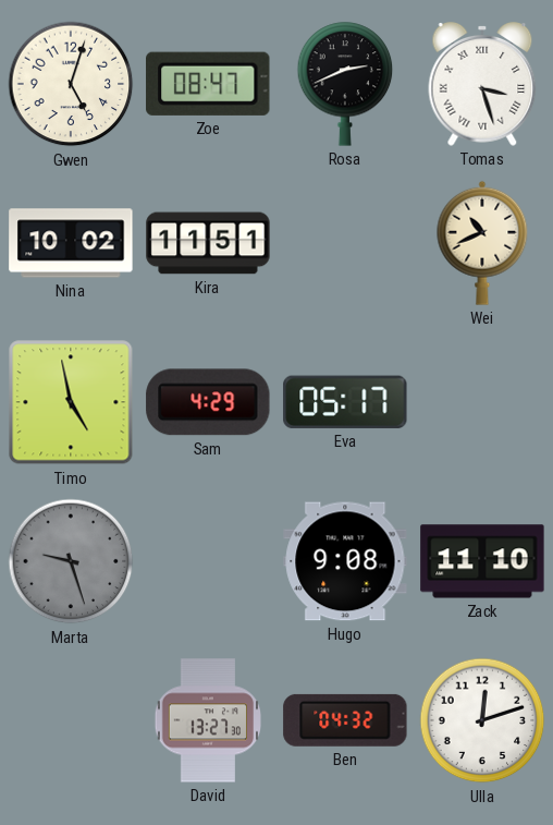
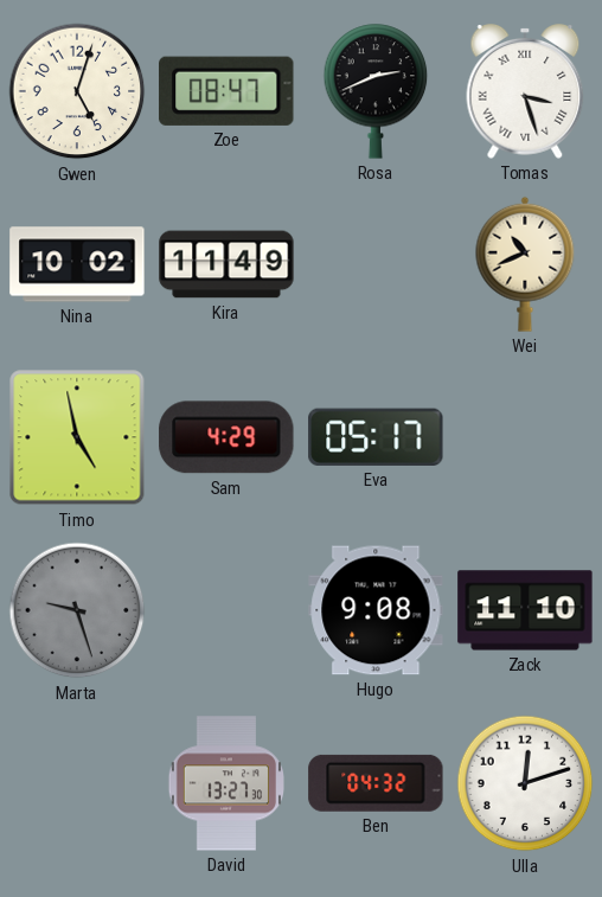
Kira: 11:51 -> 11:49 (226, 264)
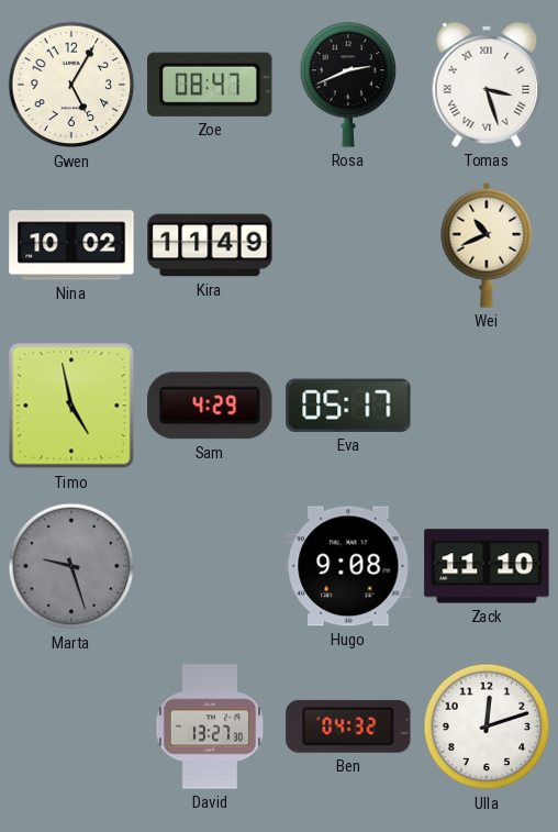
Gwen: 5:03 -> 5:05 (71, 85)
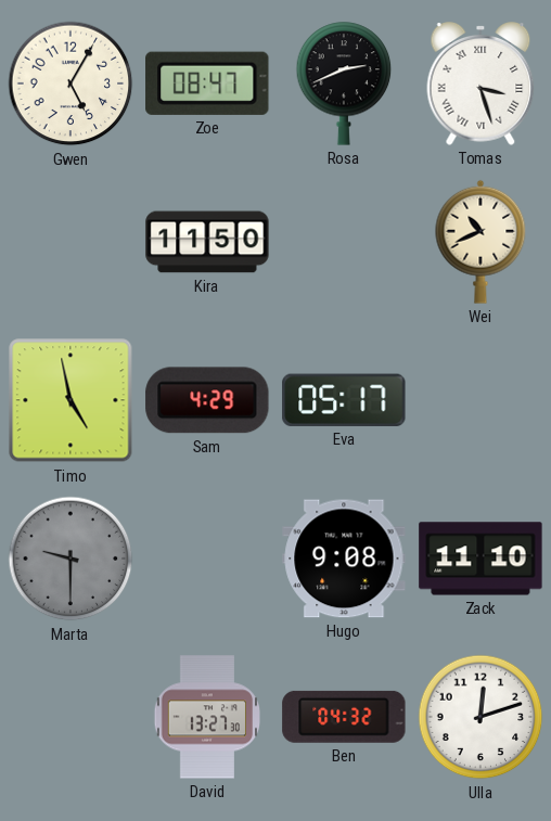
Nina: 10:02 -> none (71, 245)
Kira: 11:49 -> 11:50 (207, 242)
Marta: 9:27 -> 9:30 (71, 559)
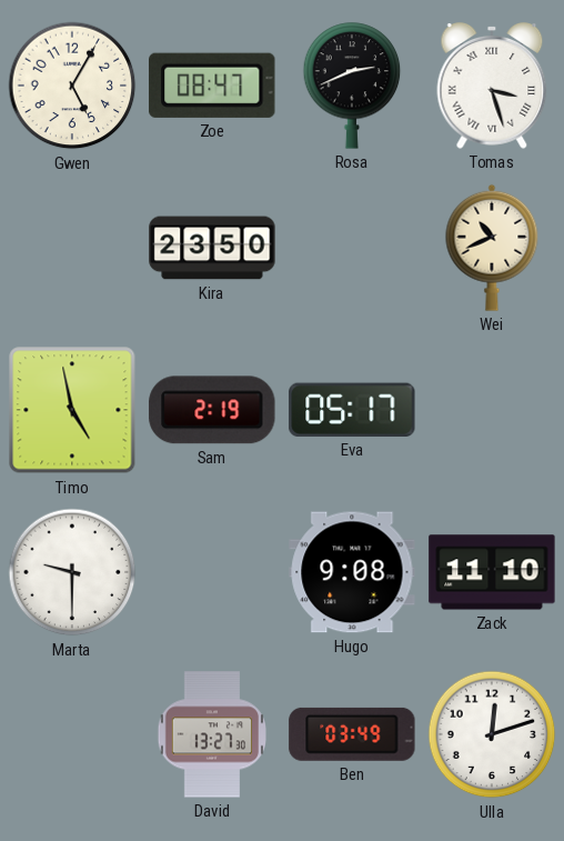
Kira: 11:50 -> 23:50 (212, 248)
Sam: 4:29 -> 2:19 (212, 410)
Marta dial: grey -> white (72, 572)
Ben: 04:32 -> 03:49 (352, 734)
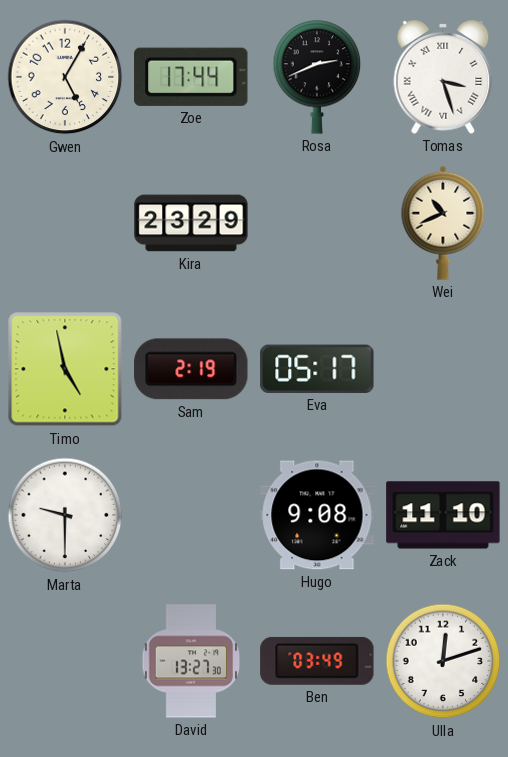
Zoe: 08:47 -> 17:44 (191, 77)
Kira: 23:50 -> 23:29 (191, 223)
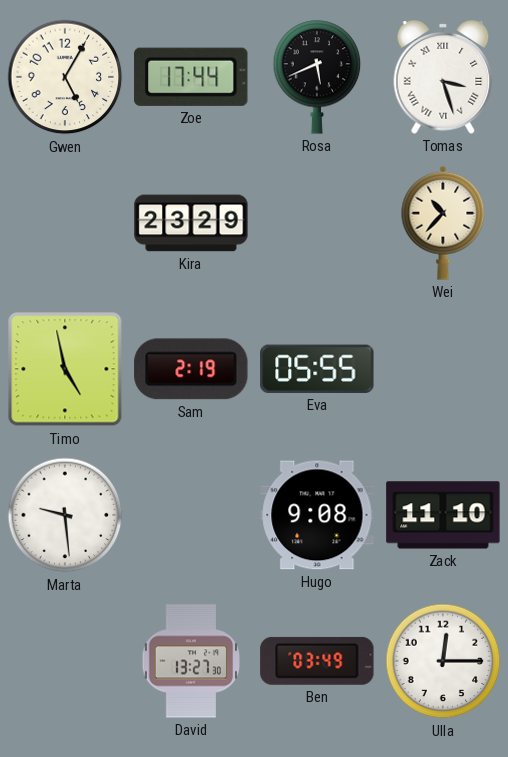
Rosa: 2:41 -> 5:41 (317, 77)
Wei: 10:41 -> 10:37 (443, 223)
Eva: 05:17 -> 05:55 (317, 369)
Marta: 9:30 -> 9:29 (65, 515)
Ulla: 12:12 -> 12:15 (443, 661)
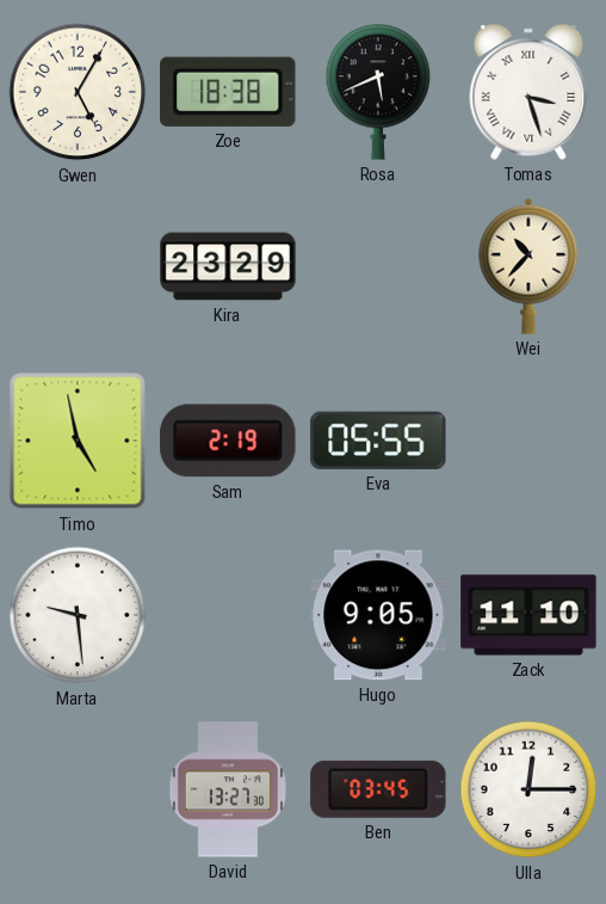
Zoe: 17:44 -> 18:38 (228, 92)
Hugo: 9:08 -> 9:05 (378, 615)
Ben: 03:49 -> 03:45 (378, 789)
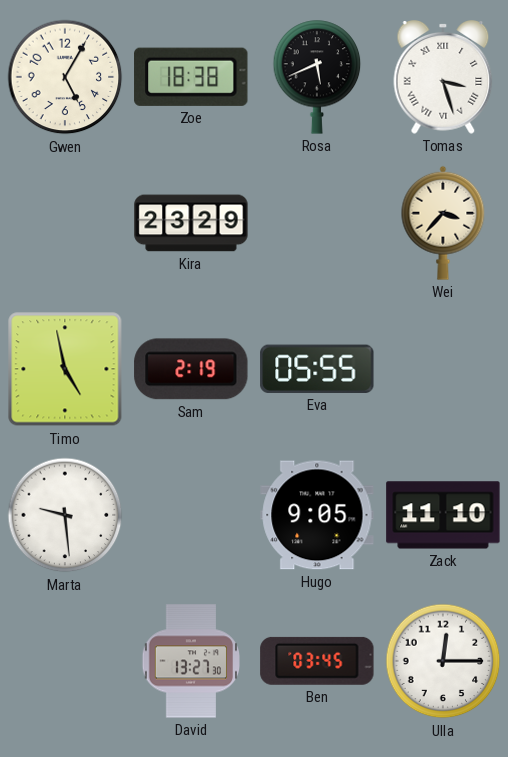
Wei: 10:37 -> 3:37 (443, 223)
